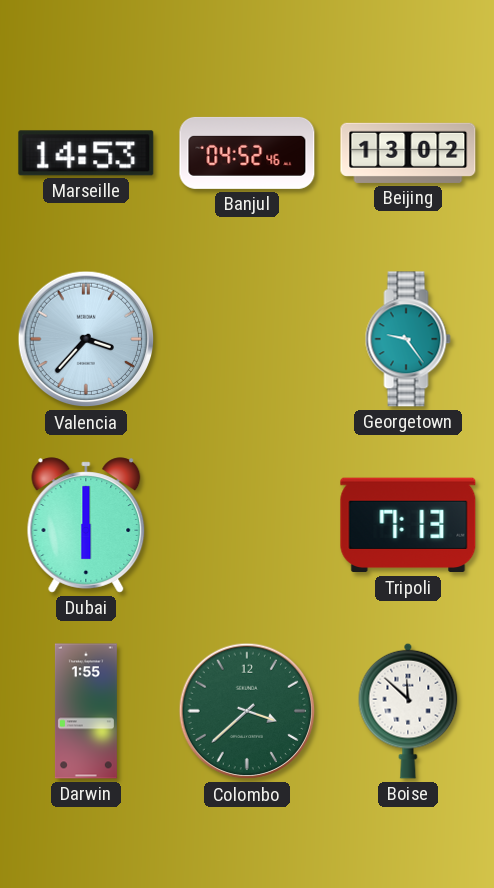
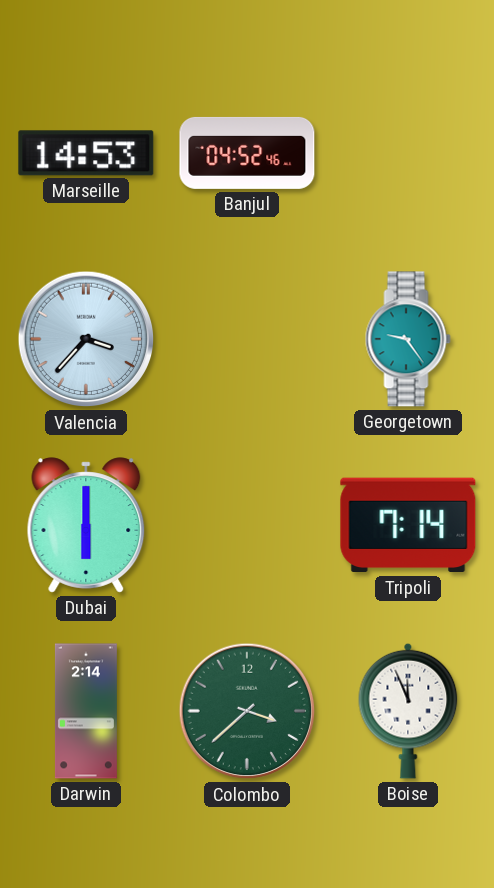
Beijing: 13:02 -> none (408, 153)
Tripoli: 7:13 -> 7:14 (408, 525)
Darwin: 1:55 -> 2:14 (86, 711)
Boise: 11:52 -> 11:56 (408, 711)
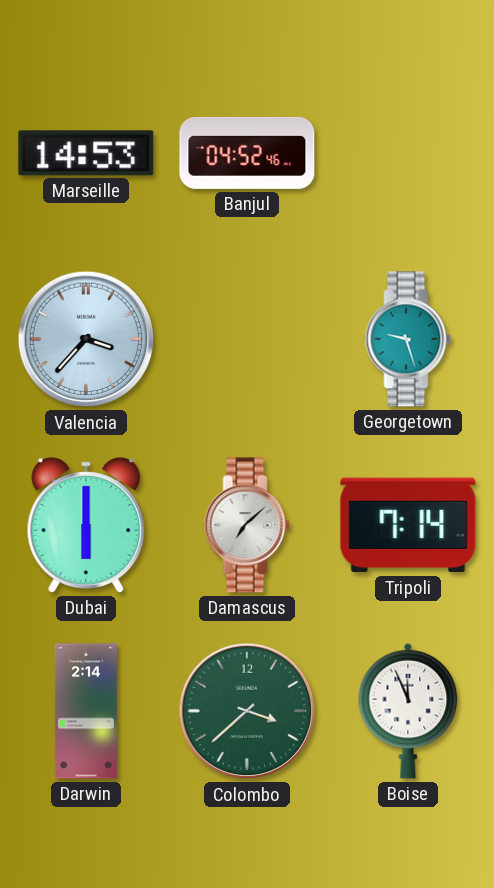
Georgetown: 9:24 -> 9:27 (408, 339)
Damascus: none -> 7:08 (247, 525)
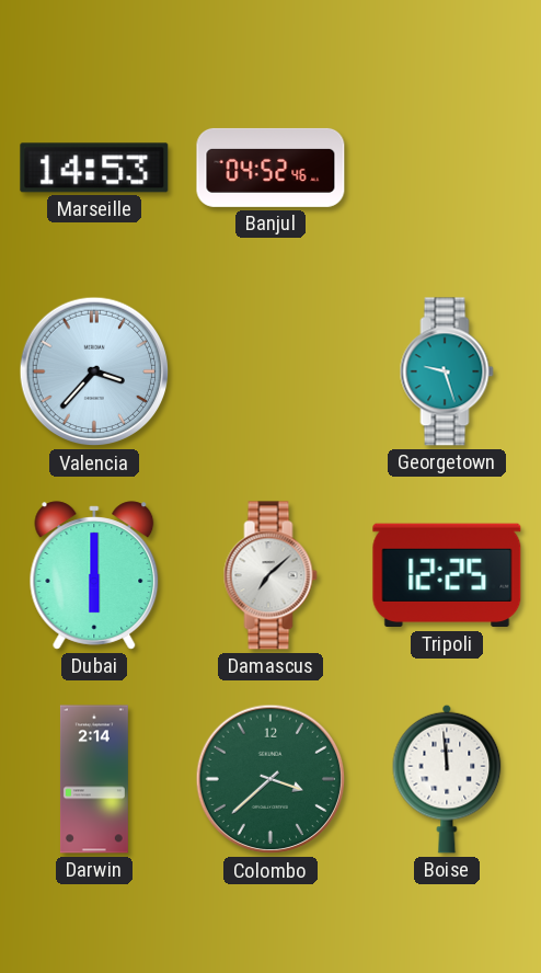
Tripoli: 7:14 -> 12:25 (447, 575)
Boise: 11:56 -> 11:59 (447, 779)
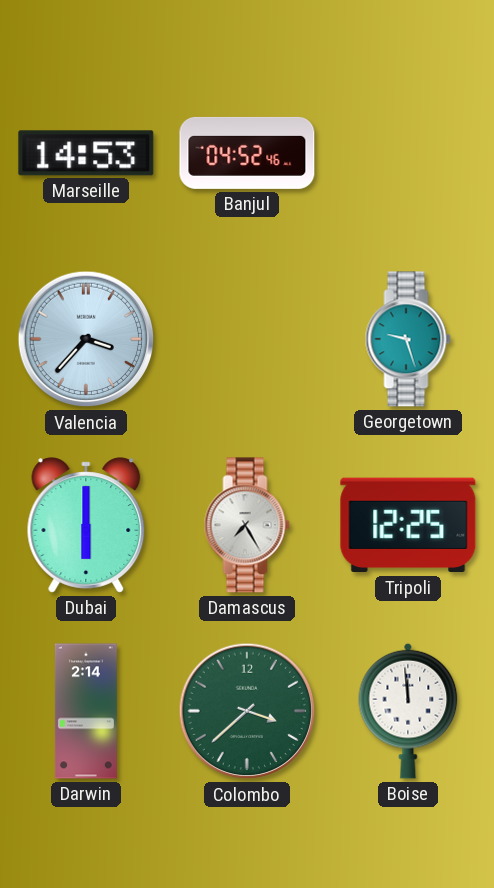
Damascus: 7:08 -> 7:25 (247, 525)
